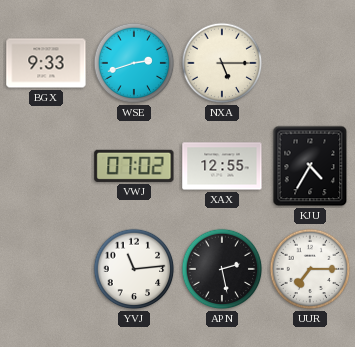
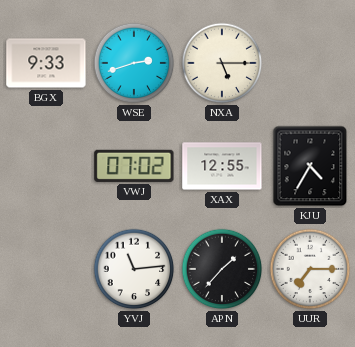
APN: 2:28 -> 1:37 (222, 269)
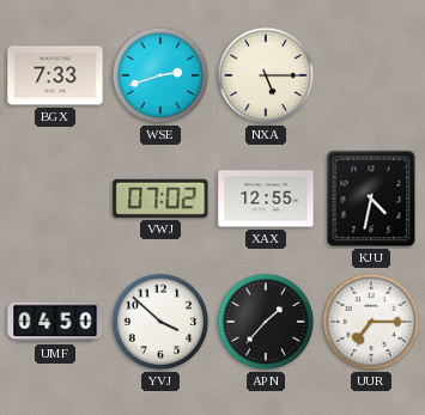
BGX: 9:33 -> 7:33 (55, 75)
KJU: 4:35 -> 4:32 (371, 199)
UMF: none -> 04:50 (55, 322)
YVJ: 11:14 -> 3:52 (160, 322)
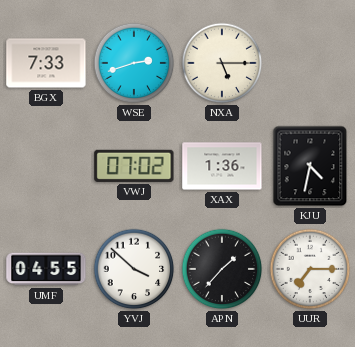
XAX: 12:55 -> 1:36 (222, 166)
UMF: 04:50 -> 04:55 (46, 269)
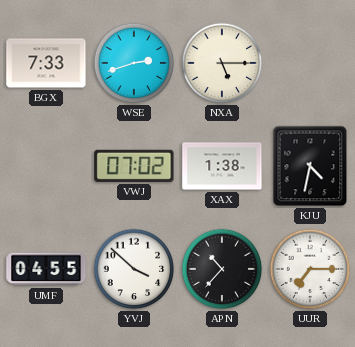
XAX: 1:36 -> 1:38 (222, 166)
APN: 1:37 -> 10:37 (222, 269)
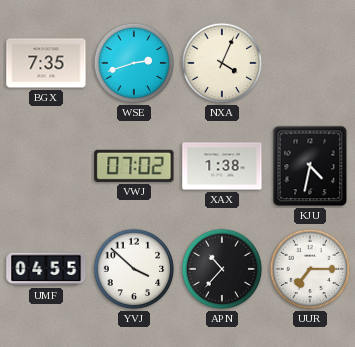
BGX: 7:33 -> 7:35 (46, 63)
NXA: 5:15 -> 4:04 (222, 63)
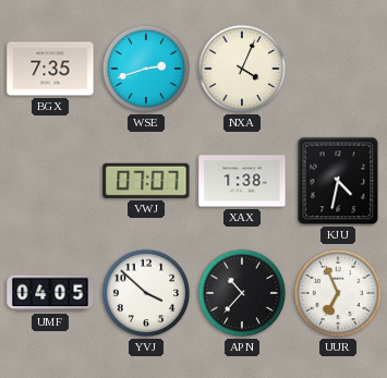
VWJ: 07:02 -> 07:07 (146, 181)
UMF: 04:55 -> 04:05 (50, 293)
UUR: 7:15 -> 6:56 (338, 293)
